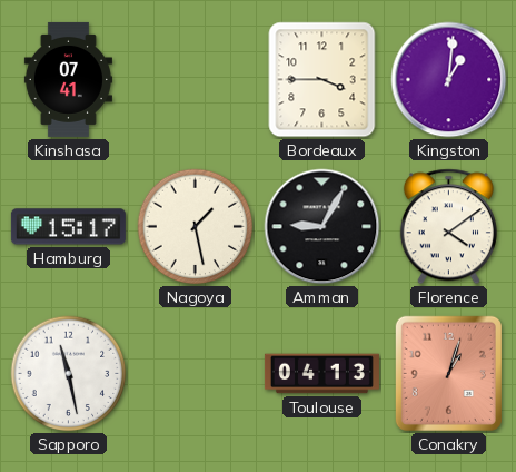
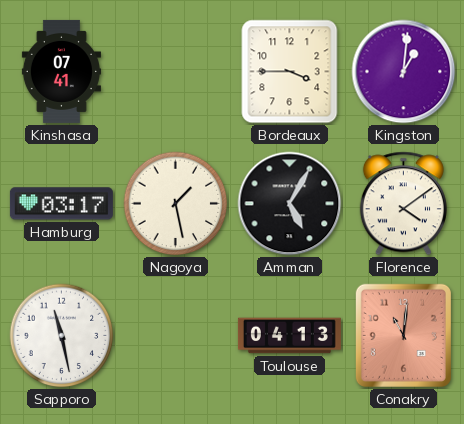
Hamburg: 15:17 -> 03:17 (61, 204)
Amman: 9:05 -> 5:05 (290, 204)
Conakry: 1:03 -> 11:01 (403, 335)
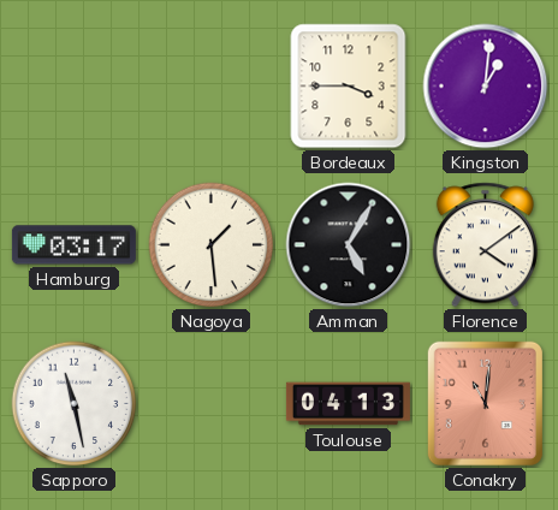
Kinshasa: 07:41 -> none (61, 71)
Nagoya: 1:28 -> 1:29 (212, 245)
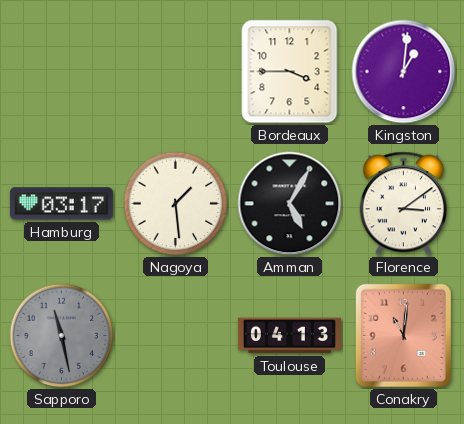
Florence: 4:09 -> 3:09 (403, 204)
Sapporo dial: white -> grey (62, 336)
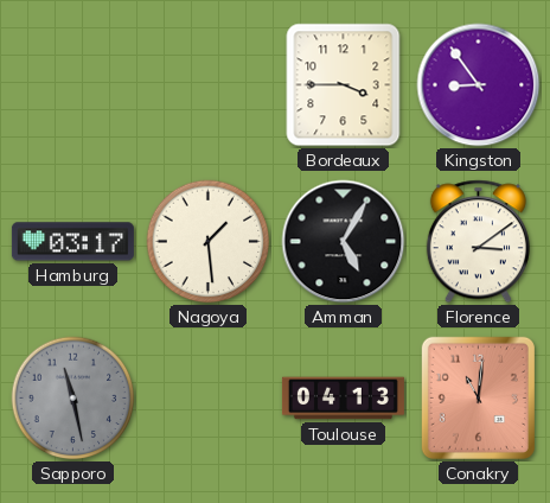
Kingston: 1:01 -> 8:54 (479, 85)
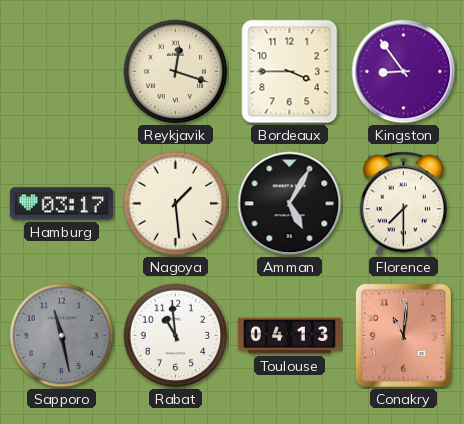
Reykjavik: none -> 12:18 (176, 72)
Florence: 3:09 -> 7:30 (403, 204)
Rabat: none -> 10:59 (176, 336)
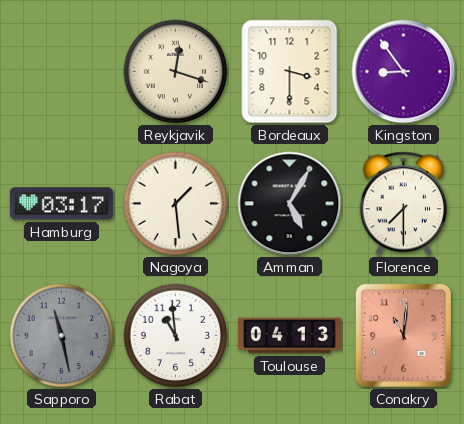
Bordeaux: 3:45 -> 3:30 (290, 72)
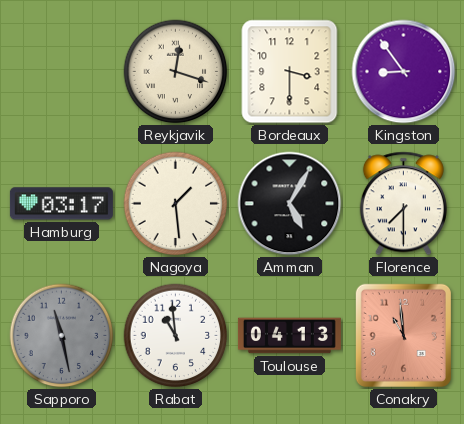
Conakry: 11:01 -> 10:59 (403, 335)
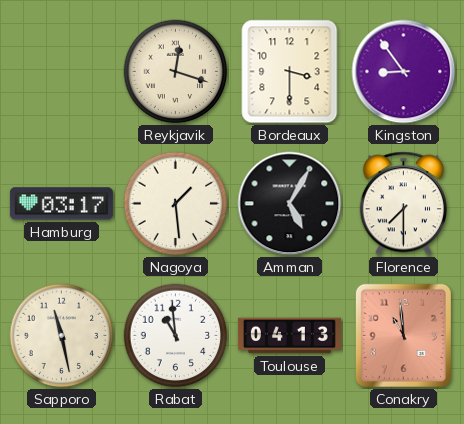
Sapporo dial: grey -> cream (62, 336)
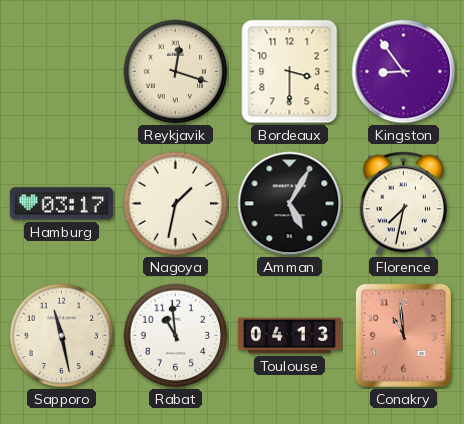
Nagoya: 1:29 -> 1:32 (176, 204)
Florence: 7:30 -> 7:32 (403, 204)
